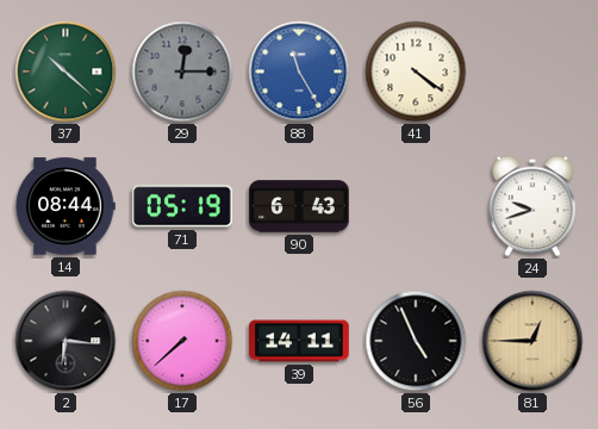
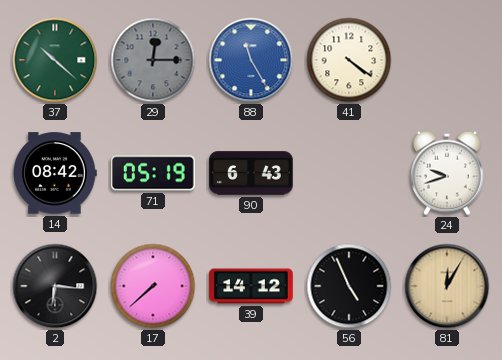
14: 08:44 -> 08:42 (55, 173)
39: 14:11 -> 14:12 (251, 286)
81: 12:45 -> 12:05 (447, 286)
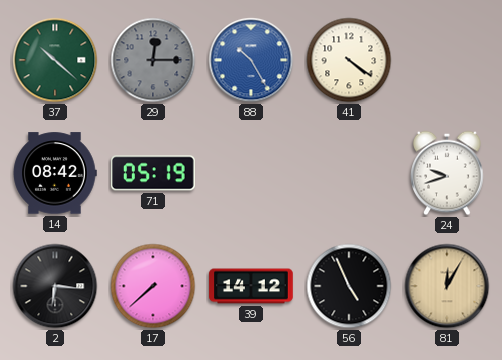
88: 11:25 -> 10:25 (251, 60)
90: 6:43 -> none (251, 173)
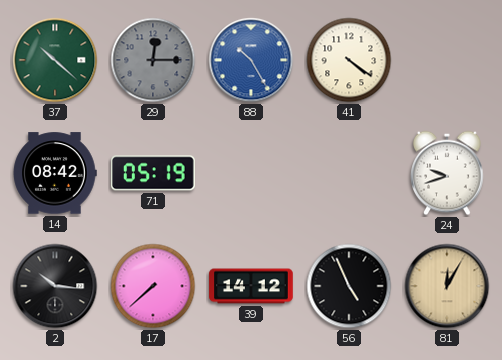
2: 6:16 -> 10:16 (55, 286)
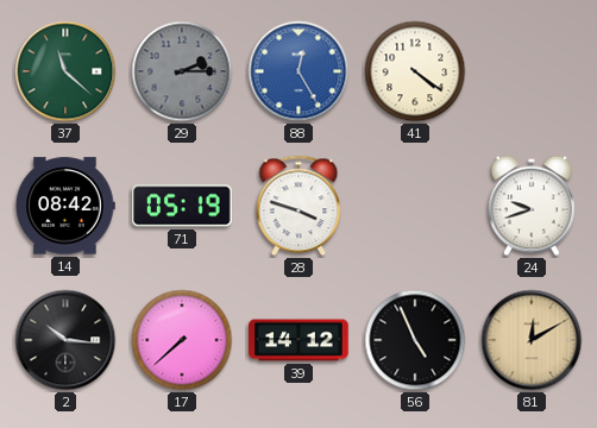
37: 10:22 -> 11:22 (65, 71)
29: 12:15 -> 2:15 (182, 71)
88: 10:25 -> 12:25 (298, 71)
28: none -> 3:48 (298, 206)
81: 12:05 -> 12:10 (532, 340)
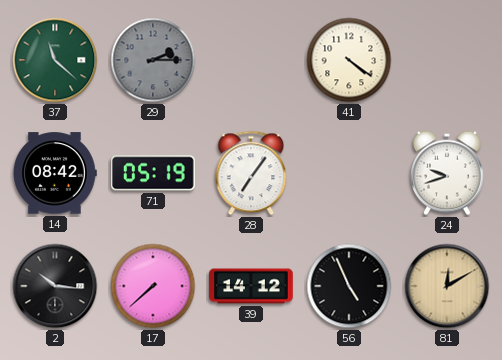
88: 12:25 -> none (298, 71)
28: 3:48 -> 7:06 (251, 173)
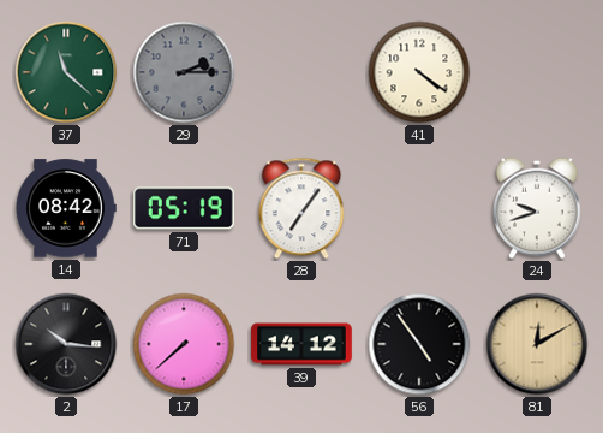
56: 4:56 -> 4:54 (419, 344)
